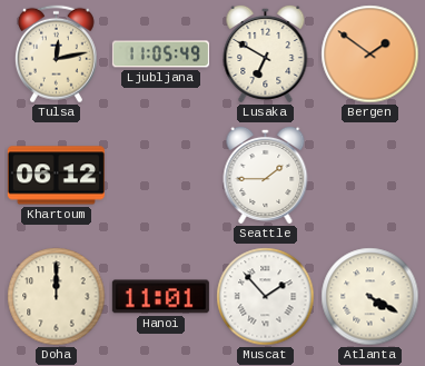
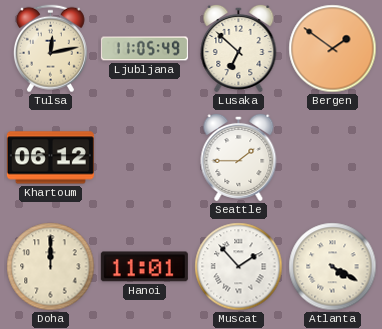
Lusaka: 6:50 -> 6:52 (239, 48)
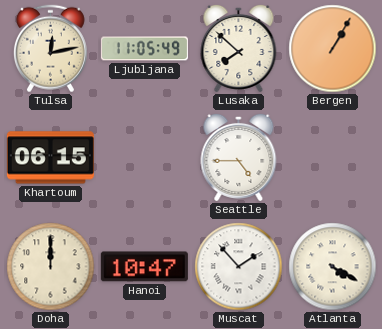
Lusaka: 6:52 -> 7:52 (239, 48)
Bergen: 1:51 -> 1:05 (333, 49)
Khartoum: 06:12 -> 06:15 (50, 158)
Seattle: 1:45 -> 4:45 (239, 157)
Hanoi: 11:01 -> 10:47 (144, 267)
